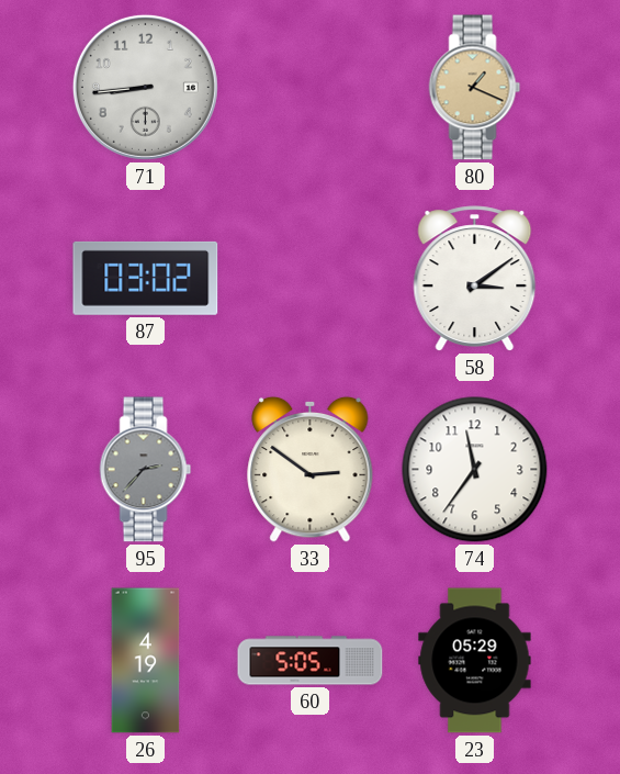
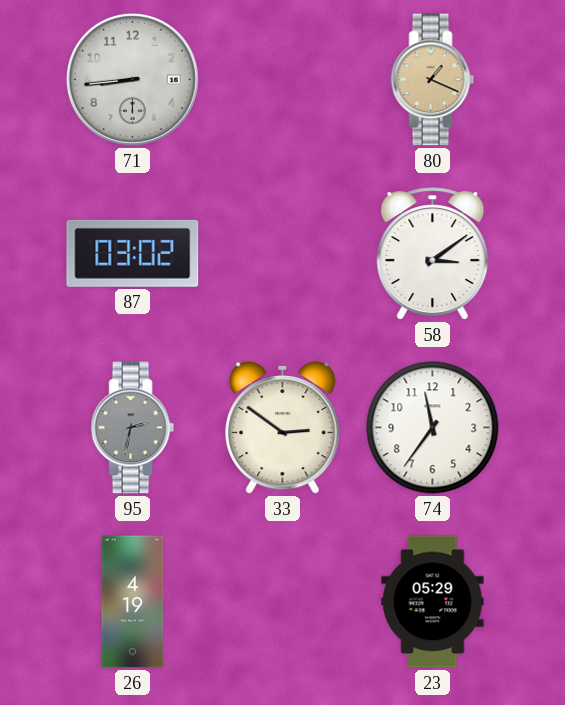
95: 2:37 -> 2:32 (133, 428)
60: 5:05 -> none (311, 661)
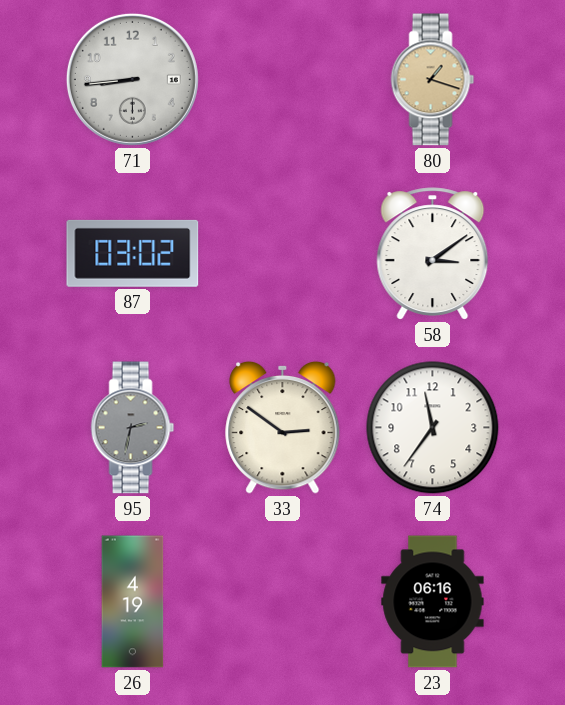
80: 1:19 -> 1:18 (433, 80)
23: 05:29 -> 06:16 (433, 602)
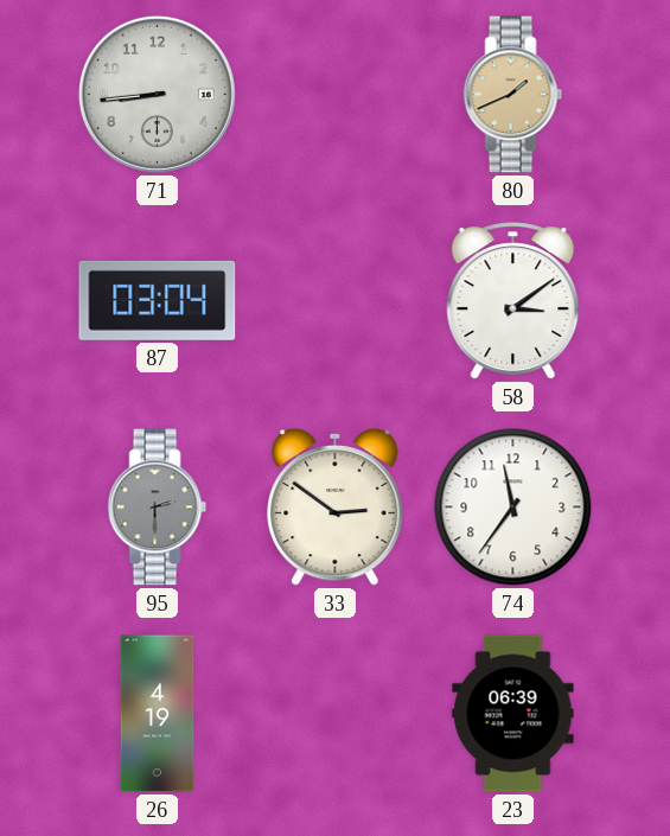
80: 1:18 -> 1:41 (513, 95)
87: 03:02 -> 03:04 (158, 300)
95: 2:32 -> 2:30 (158, 508)
23: 06:16 -> 06:39 (513, 714)
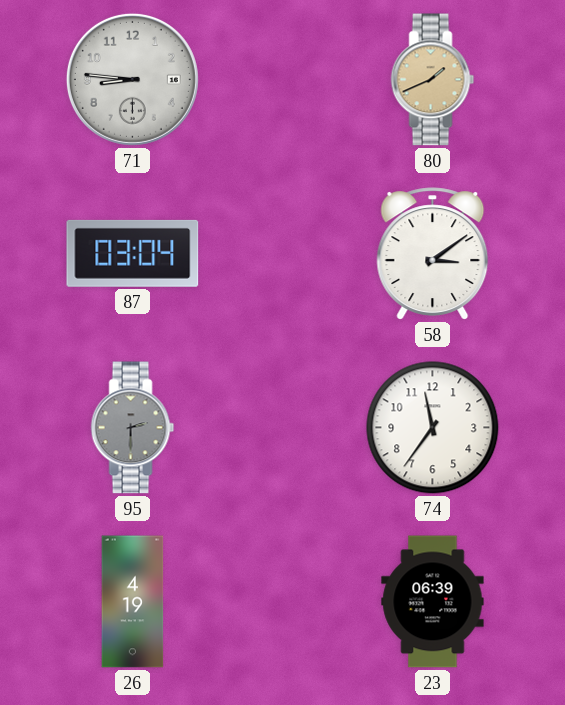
71: 8:44 -> 8:46 (132, 79)
33: 2:51 -> none (336, 506)
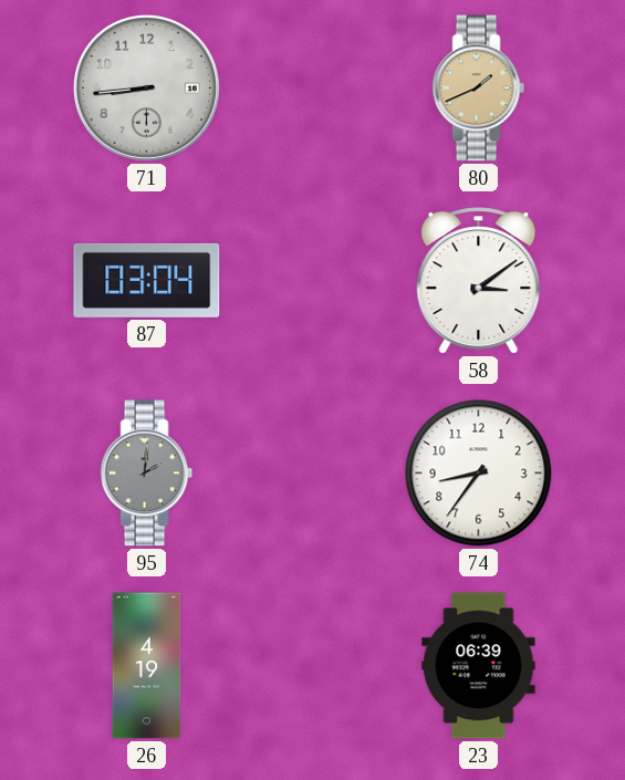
71: 8:46 -> 8:44 (146, 87)
95: 2:30 -> 2:01 (147, 474)
74: 11:36 -> 8:36 (479, 474)
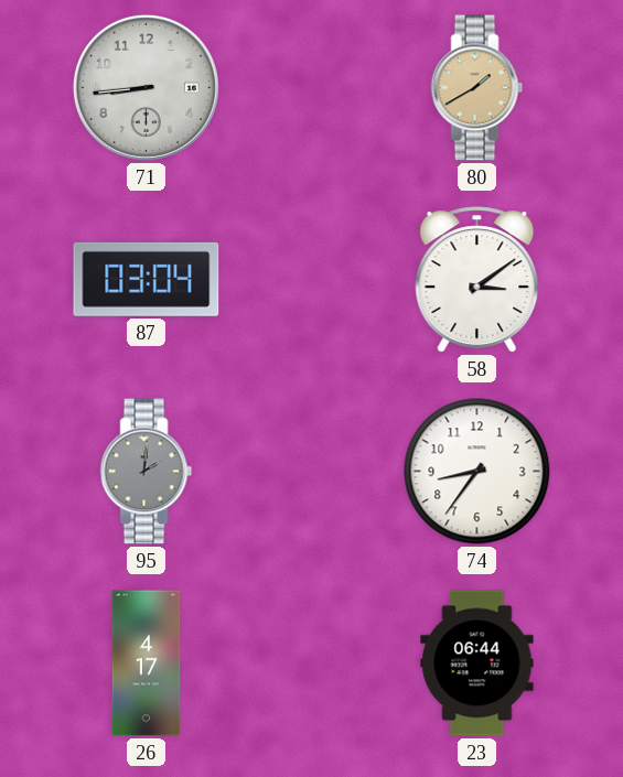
80: 1:41 -> 1:40 (477, 88)
26: 4:19 -> 4:17 (147, 663)
23: 06:39 -> 06:44 (477, 663)
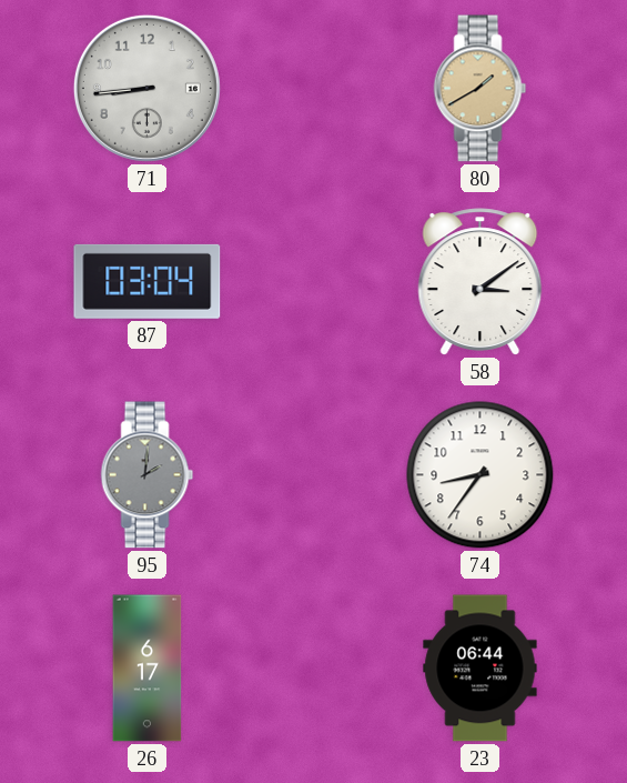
26: 4:17 -> 6:17 (148, 669)
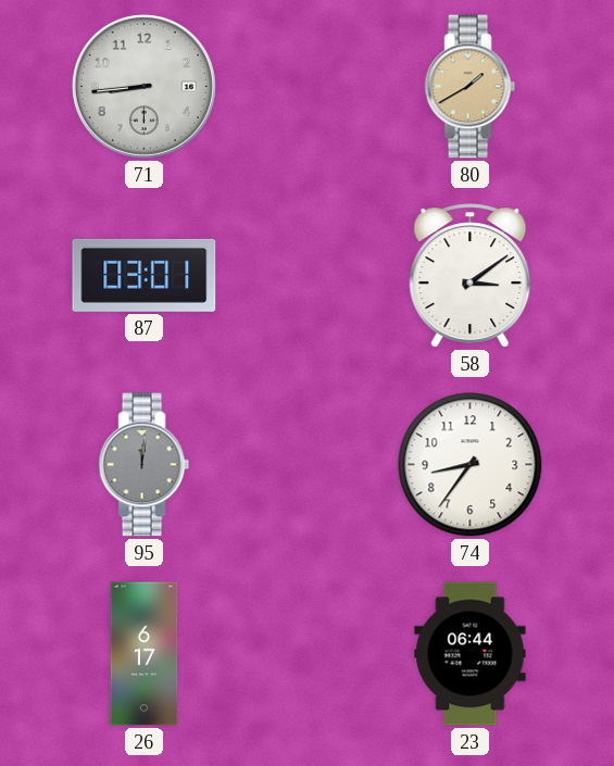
87: 03:04 -> 03:01 (145, 275)
95: 2:01 -> 12:01 (145, 465)
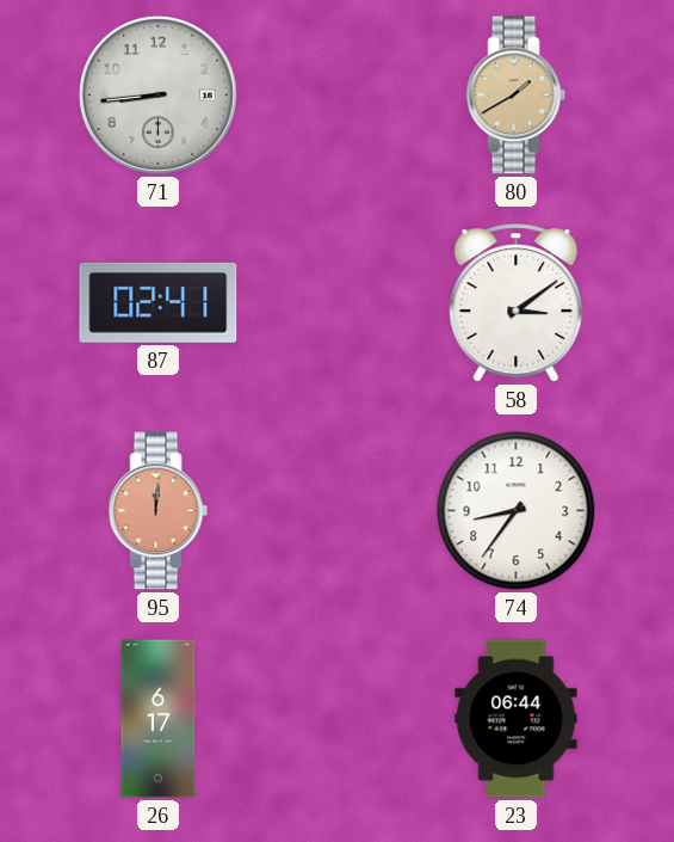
87: 03:01 -> 02:41 (159, 302)
95 dial: grey -> salmon (159, 511)
